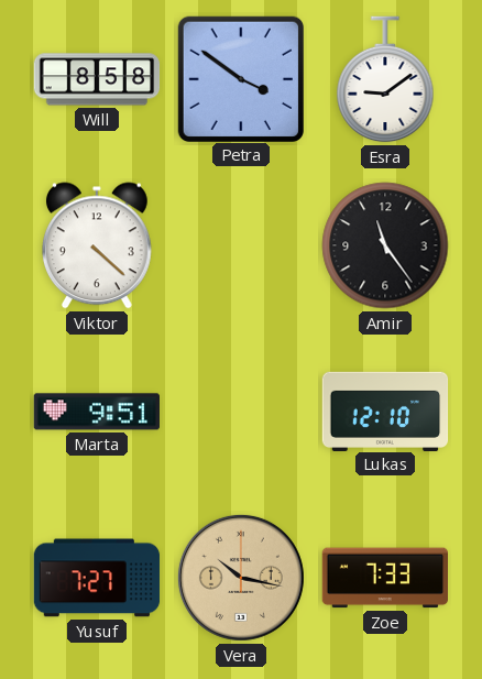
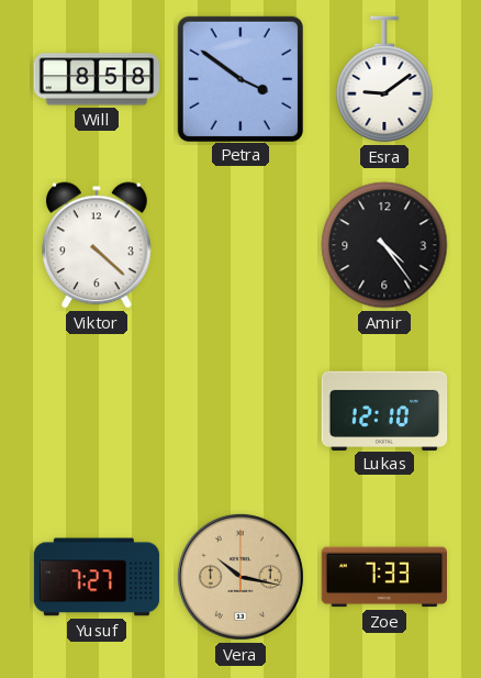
Amir: 11:24 -> 4:24 (384, 245)
Marta: 9:51 -> none (96, 412)
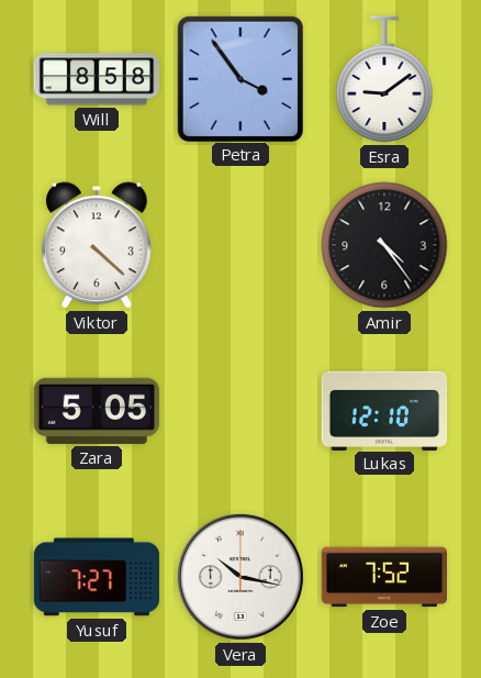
Petra: 3:51 -> 3:54 (239, 78)
Zara: none -> 5:05 (96, 411)
Vera dial: champagne -> white (240, 577)
Zoe: 7:33 -> 7:52 (383, 577)
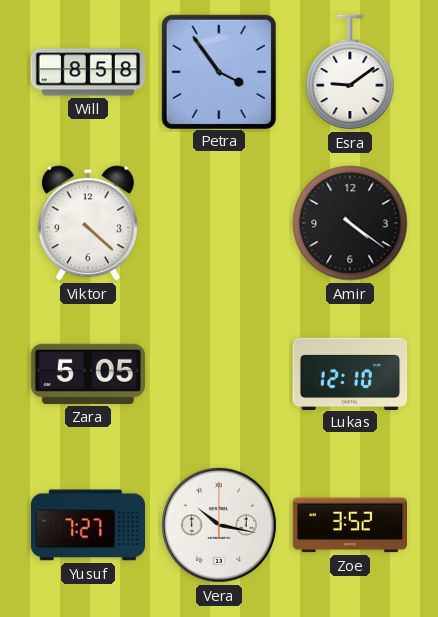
Amir: 4:24 -> 4:21 (350, 223)
Zoe: 7:52 -> 3:52 (349, 525)
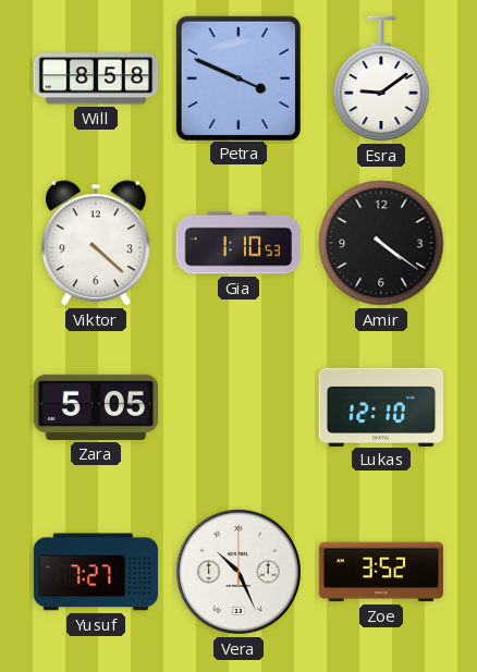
Petra: 3:54 -> 3:49 (237, 77)
Gia: none -> 1:10 (238, 243)
Vera: 10:17 -> 10:26 (238, 572)
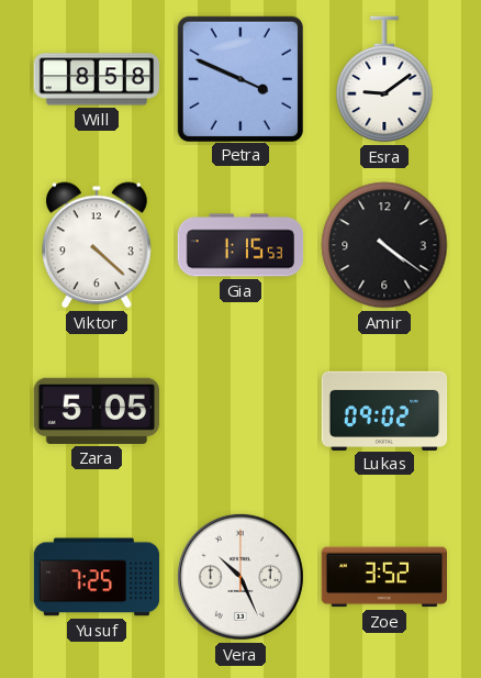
Gia: 1:10 -> 1:15 (240, 245)
Lukas: 12:10 -> 09:02 (384, 410)
Yusuf: 7:27 -> 7:25 (97, 577)
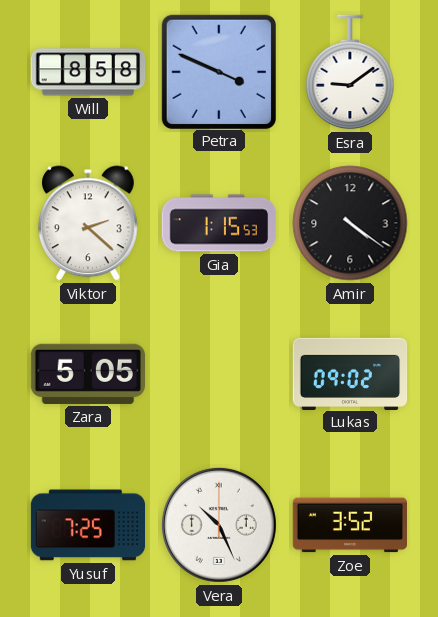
Viktor: 4:22 -> 2:22 (88, 223)
